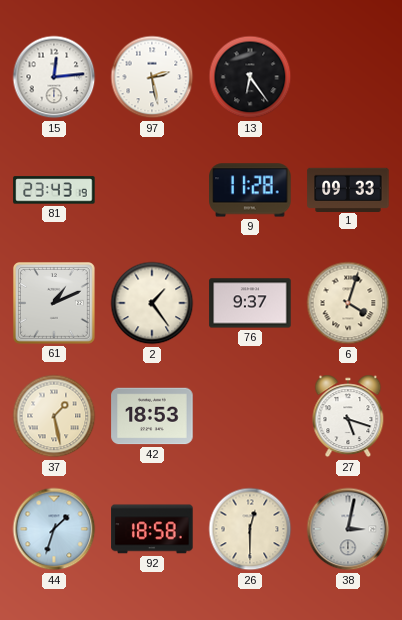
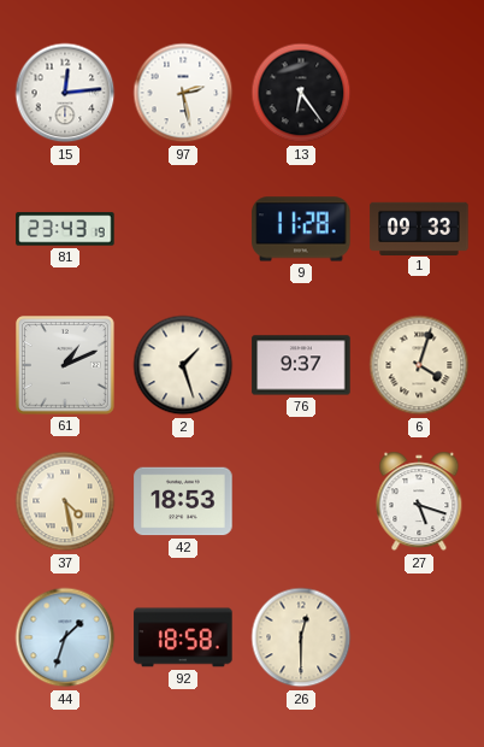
2: 1:24 -> 1:27 (183, 365)
37: 1:28 -> 4:28 (65, 501)
38: 3:02 -> none (348, 529)
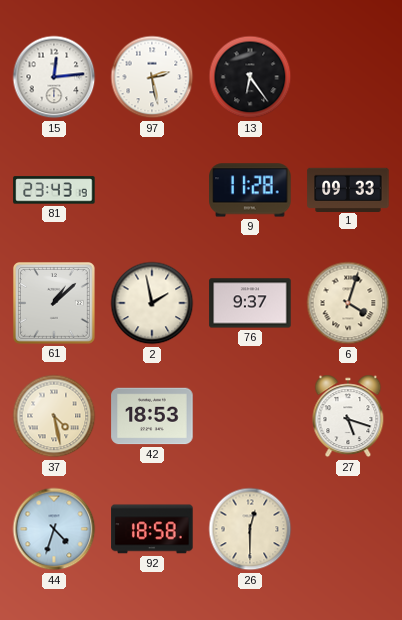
61: 1:11 -> 1:08 (55, 304)
2: 1:27 -> 1:58 (152, 303)
44: 1:33 -> 4:33 (54, 529)
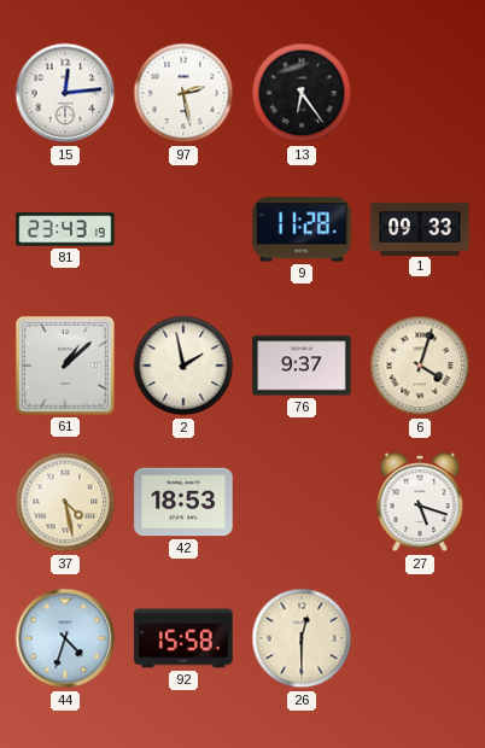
92: 18:58 -> 15:58 (183, 638)
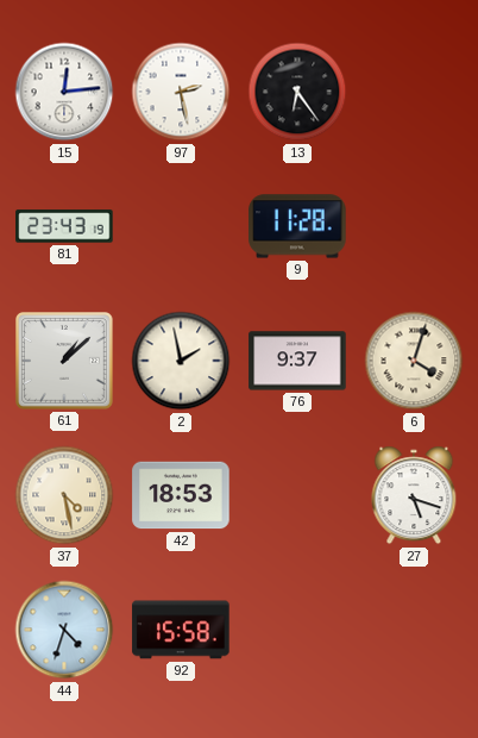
1: 09:33 -> none (420, 228)
26: 12:30 -> none (302, 638)
